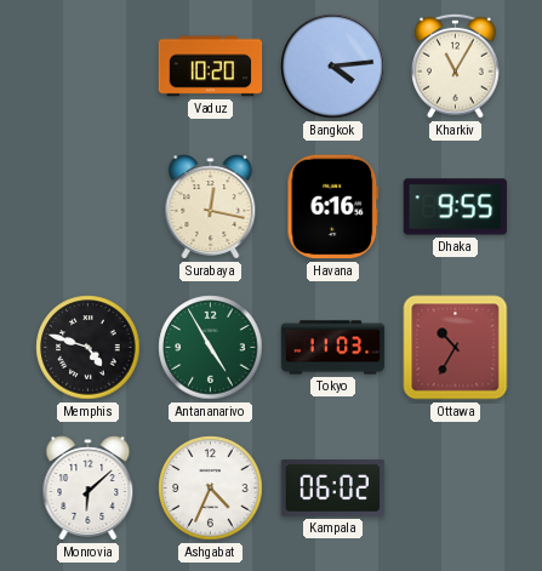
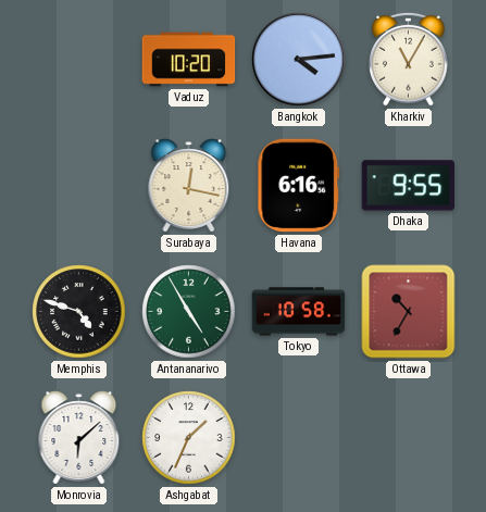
Tokyo: 11:03 -> 10:58 (299, 312)
Ashgabat: 4:34 -> 1:34 (189, 438)
Kampala: 06:02 -> none (333, 489)
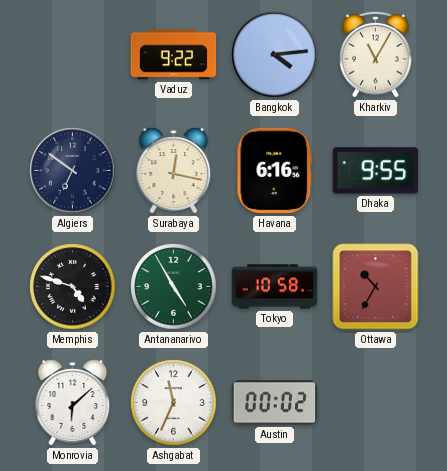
Vaduz: 10:20 -> 9:22 (174, 55)
Algiers: none -> 6:51 (73, 171)
Ashgabat: 1:34 -> 11:34 (174, 403)
Austin: none -> 00:02 (275, 403)
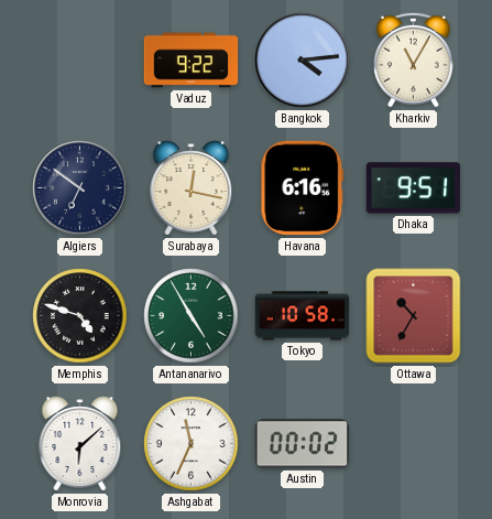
Dhaka: 9:55 -> 9:51 (414, 188)
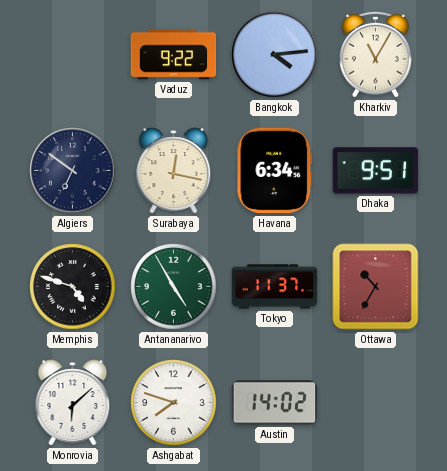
Havana: 6:16 -> 6:34 (275, 171)
Tokyo: 10:58 -> 11:37 (275, 287)
Ashgabat: 11:34 -> 7:48 (174, 403)
Austin: 00:02 -> 14:02 (275, 403)
